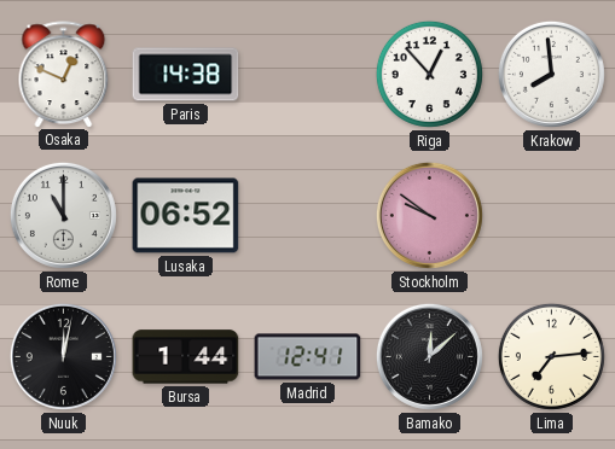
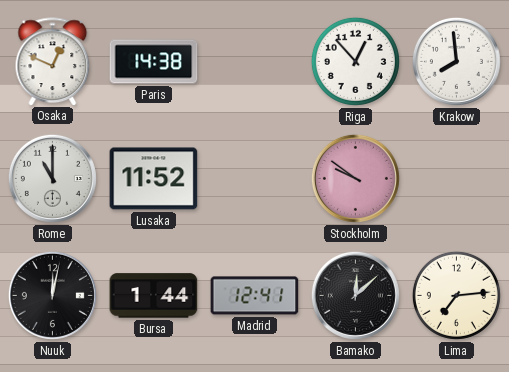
Lusaka: 06:52 -> 11:52 (154, 179)
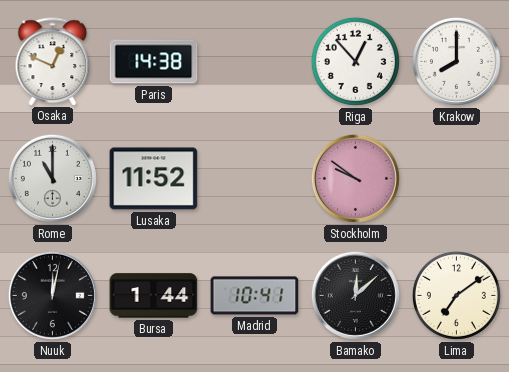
Krakow: 7:59 -> 8:00 (456, 61)
Madrid: 12:41 -> 10:41 (255, 296)
Lima: 7:14 -> 7:09 (456, 295)
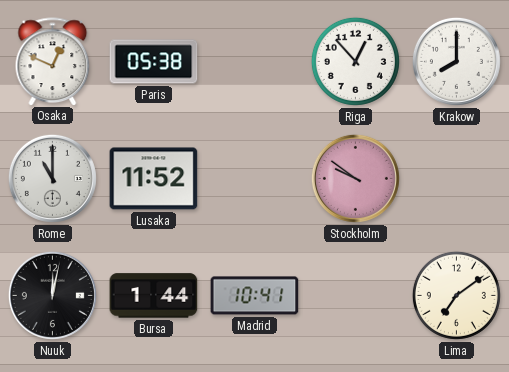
Paris: 14:38 -> 05:38 (154, 62)
Bamako: 12:08 -> none (355, 295)
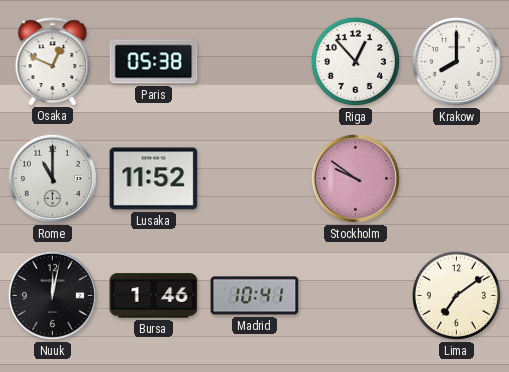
Bursa: 1:44 -> 1:46 (154, 296)
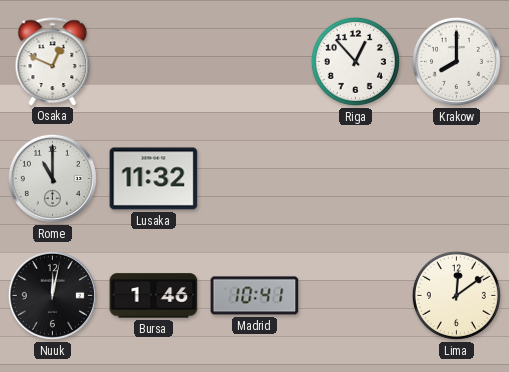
Paris: 05:38 -> none (154, 62)
Lusaka: 11:52 -> 11:32 (154, 179)
Stockholm: 9:51 -> none (355, 178)
Lima: 7:09 -> 12:09 (456, 295)
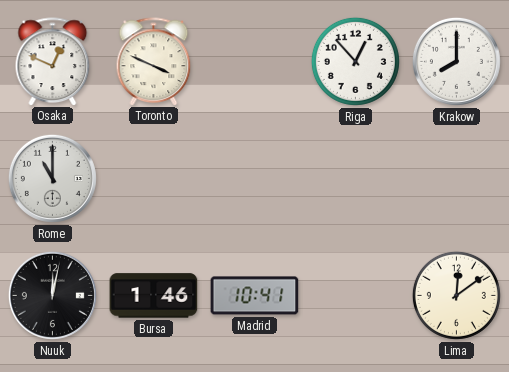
Toronto: none -> 3:49 (154, 61)
Lusaka: 11:32 -> none (154, 179)
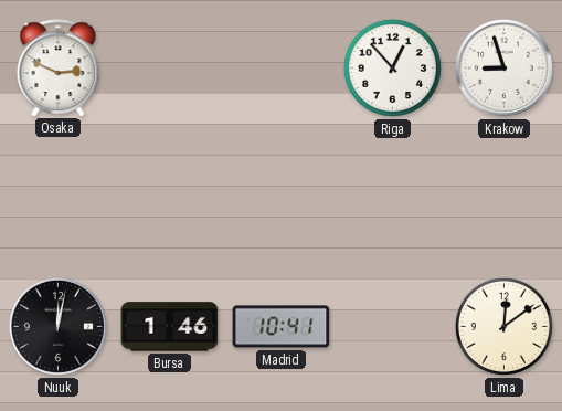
Osaka: 12:49 -> 2:49 (59, 67)
Toronto: 3:49 -> none (154, 61)
Krakow: 8:00 -> 8:57 (503, 67)
Rome: 11:00 -> none (52, 178)
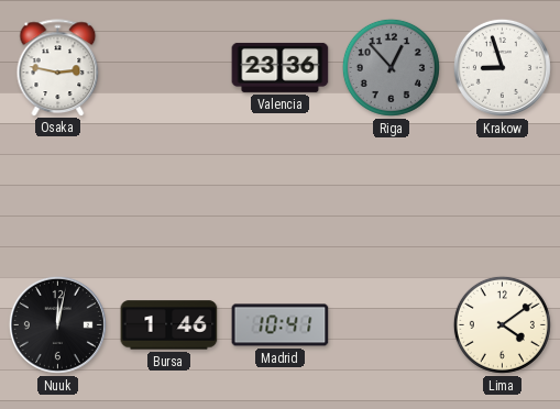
Osaka: 2:49 -> 2:47 (58, 67)
Valencia: none -> 23:36 (281, 67)
Riga dial: white -> grey (391, 67)
Lima: 12:09 -> 4:09 (502, 324)
